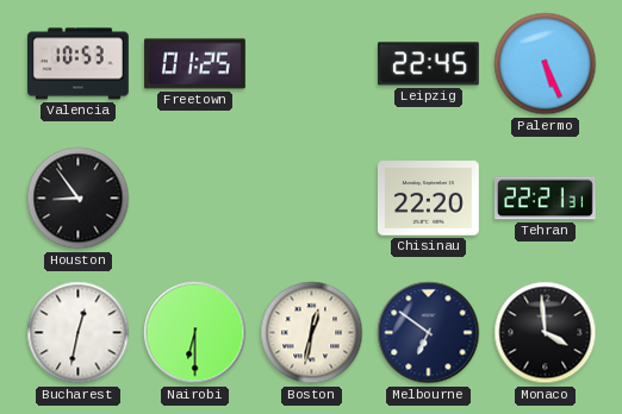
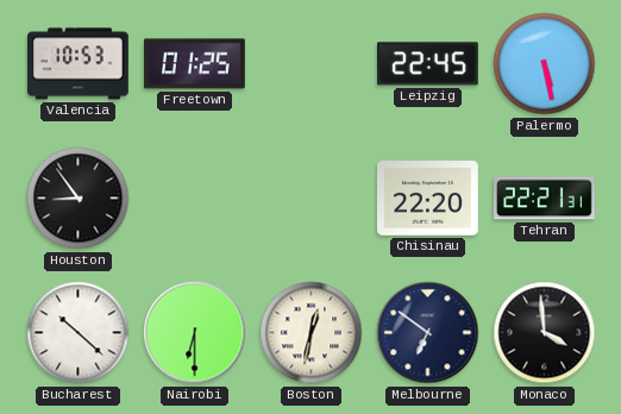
Palermo: 5:26 -> 5:28 (545, 64)
Bucharest: 12:32 -> 10:22 (79, 333)
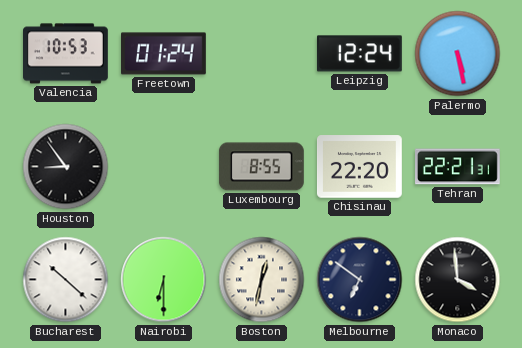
Freetown: 01:25 -> 01:24 (164, 54)
Leipzig: 22:45 -> 12:24 (359, 54)
Luxembourg: none -> 8:55 (261, 167)
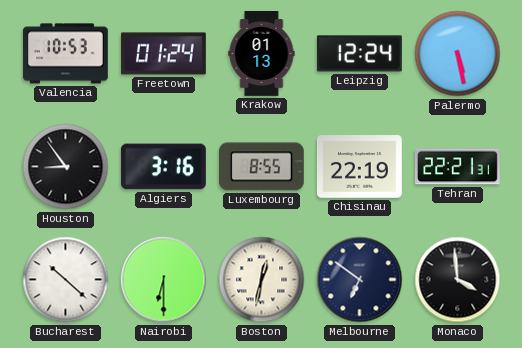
Krakow: none -> 01:13 (262, 54)
Algiers: none -> 3:16 (163, 167)
Chisinau: 22:20 -> 22:19 (360, 167)
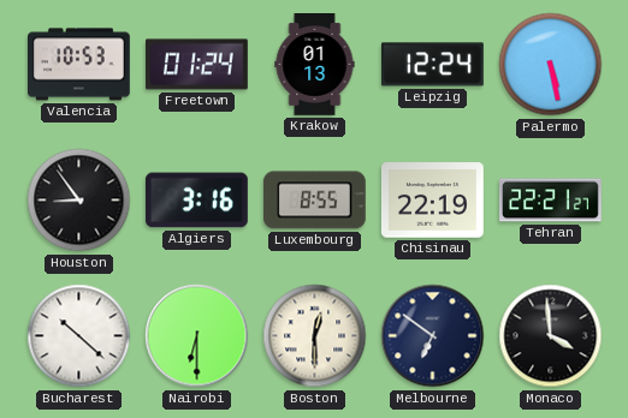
Tehran: 22:21:31 -> 22:21:27 (551, 201)
Boston: 12:32 -> 12:30 (315, 336)
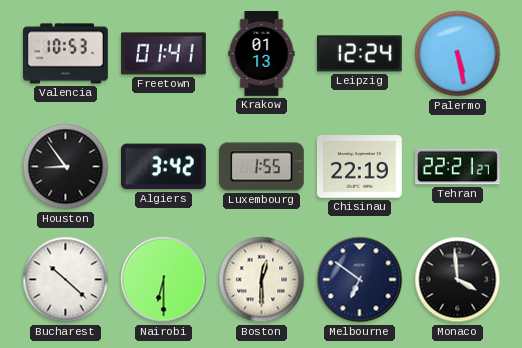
Freetown: 01:24 -> 01:41 (164, 54)
Algiers: 3:16 -> 3:42 (163, 167)
Luxembourg: 8:55 -> 1:55 (261, 167)
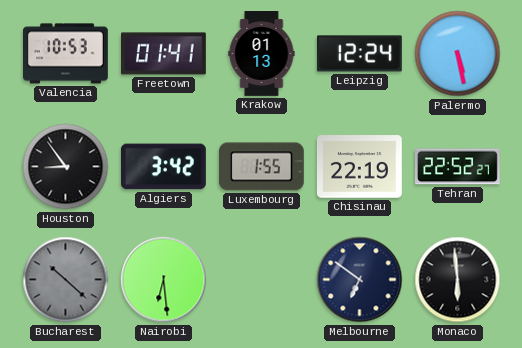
Tehran: 22:21 -> 22:52 (458, 167)
Bucharest dial: white -> grey (66, 280)
Nairobi: 6:30 -> 6:29 (164, 280)
Boston: 12:30 -> none (262, 280)
Monaco: 3:59 -> 5:59 (458, 280)
